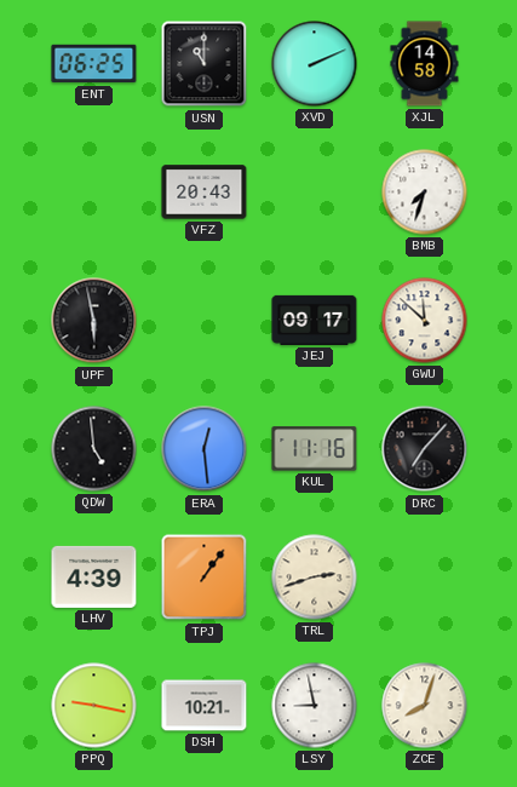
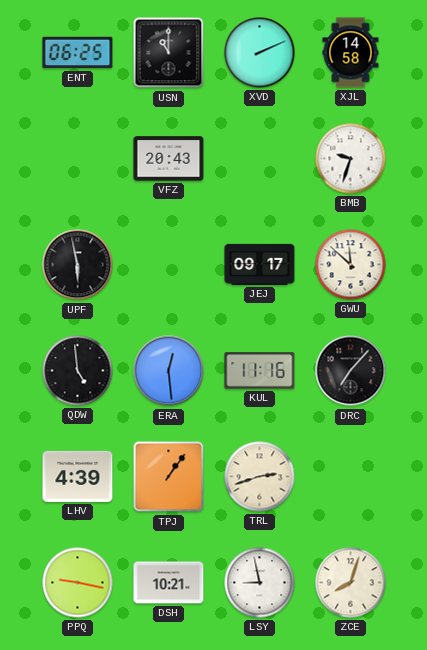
BMB: 7:33 -> 9:33 (351, 159)
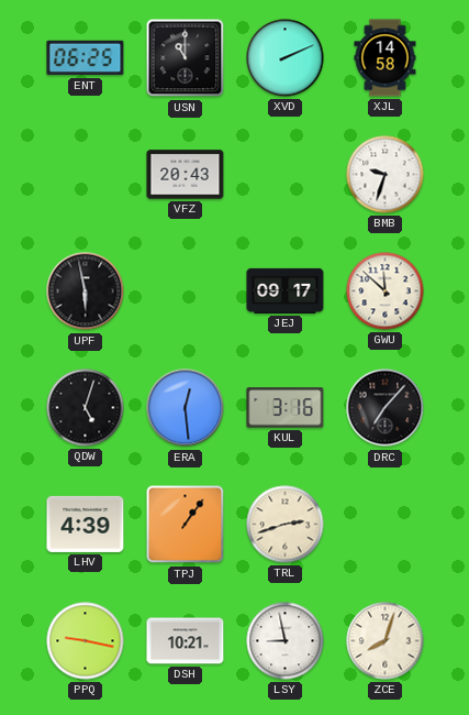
QDW: 4:59 -> 5:03 (86, 408)
KUL: 11:16 -> 3:16 (286, 408)
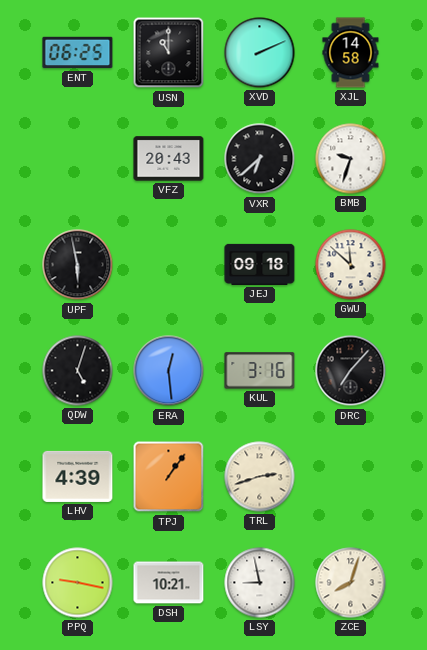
VXR: none -> 6:38 (260, 159)
JEJ: 09:17 -> 09:18 (260, 264)
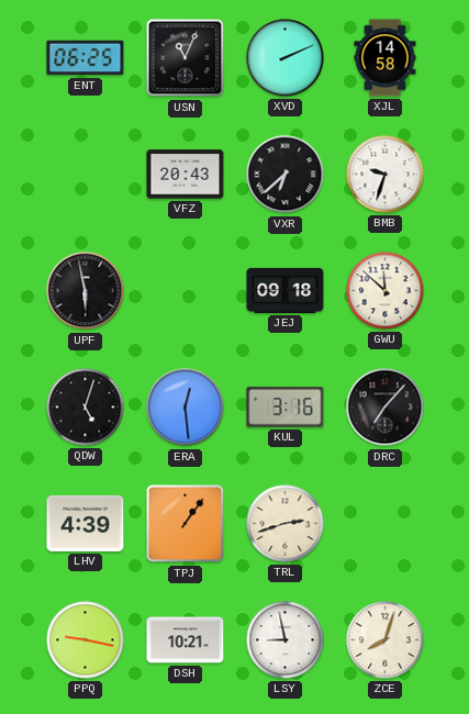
USN: 11:00 -> 11:04 (186, 58)
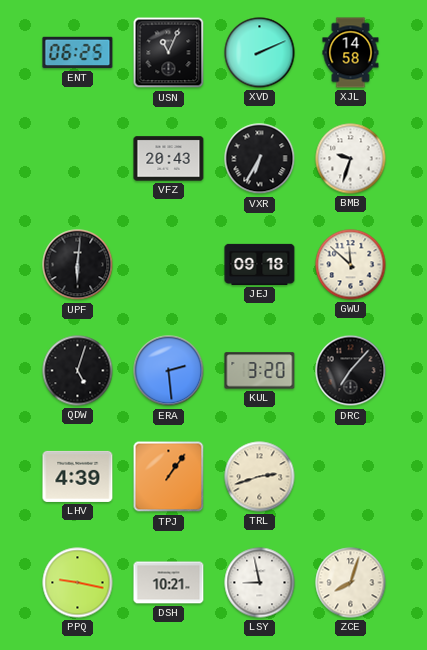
VXR: 6:38 -> 6:35 (260, 159)
UPF: 5:58 -> 6:01 (78, 265)
ERA: 12:29 -> 2:29 (169, 371)
KUL: 3:16 -> 3:20 (260, 371)
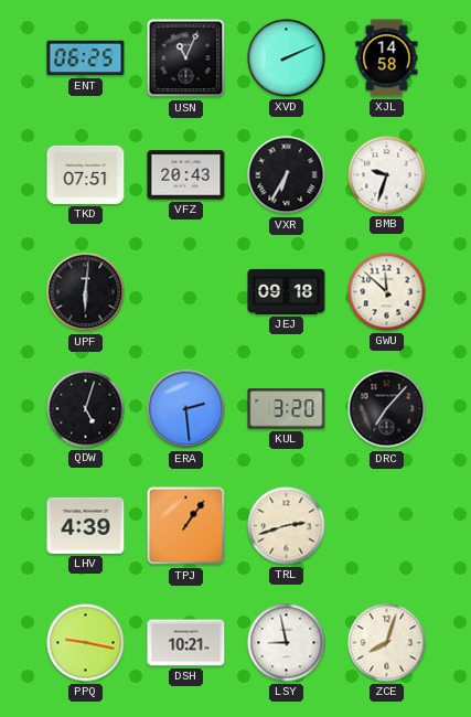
TKD: none -> 07:51 (86, 174)
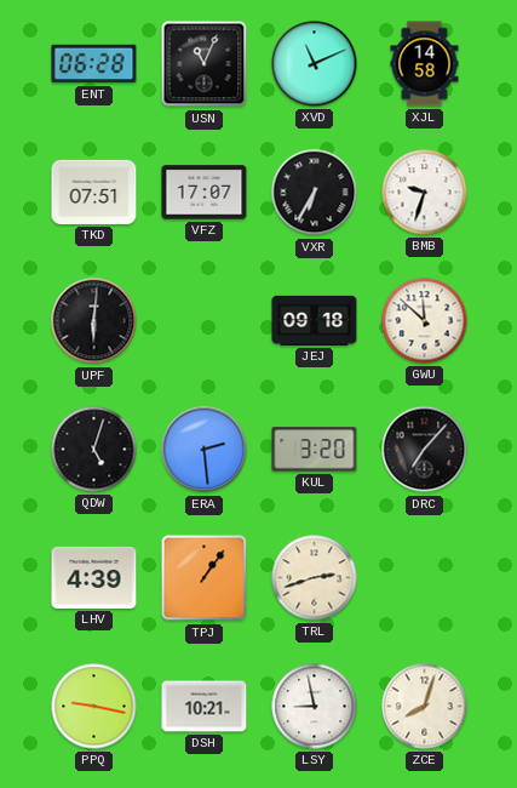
ENT: 06:25 -> 06:28 (94, 64)
XVD: 2:11 -> 11:11 (315, 64)
VFZ: 20:43 -> 17:07 (205, 193)
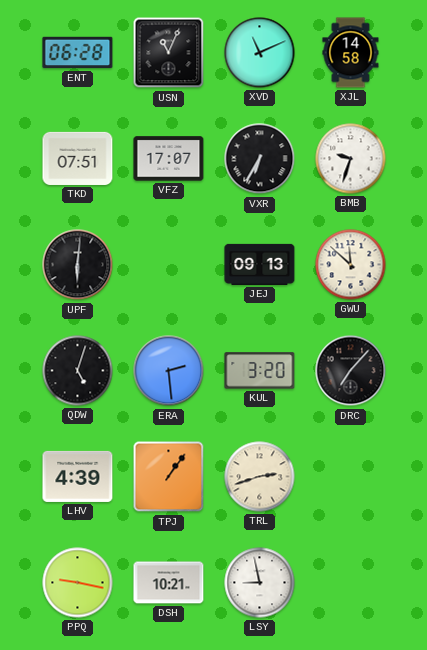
JEJ: 09:18 -> 09:13 (260, 264)
ZCE: 8:03 -> none (425, 707)
